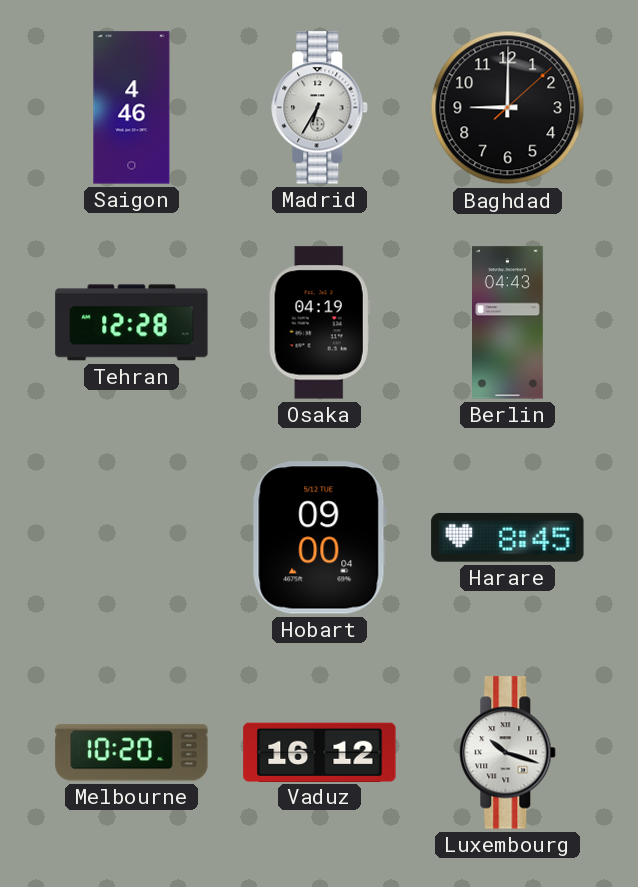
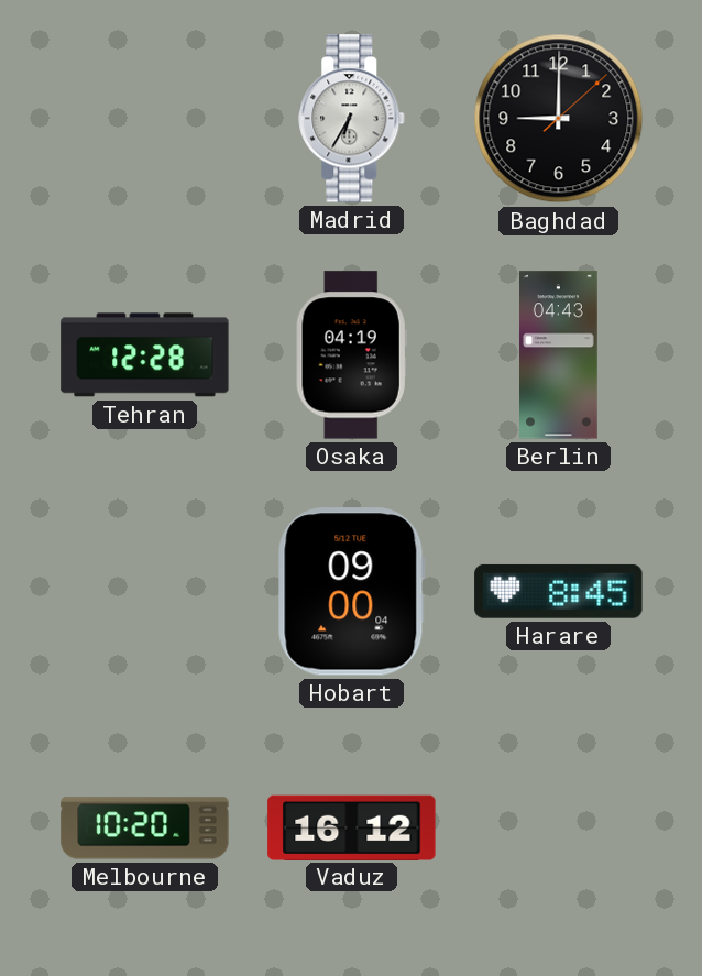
Saigon: 4:46 -> none (132, 108)
Luxembourg: 10:18 -> none (508, 753)
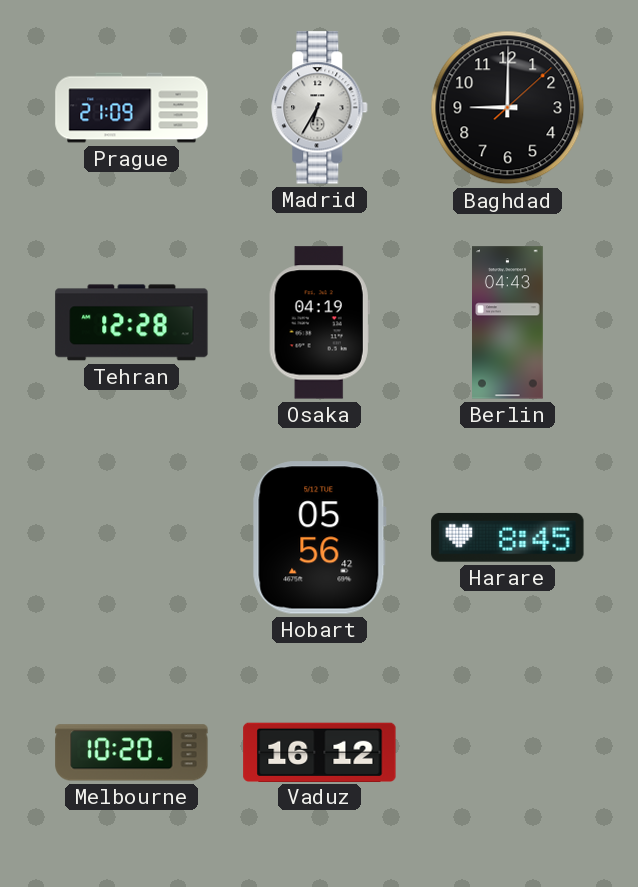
Prague: none -> 21:09 (132, 108)
Hobart: 09:00 -> 05:56 (319, 538)
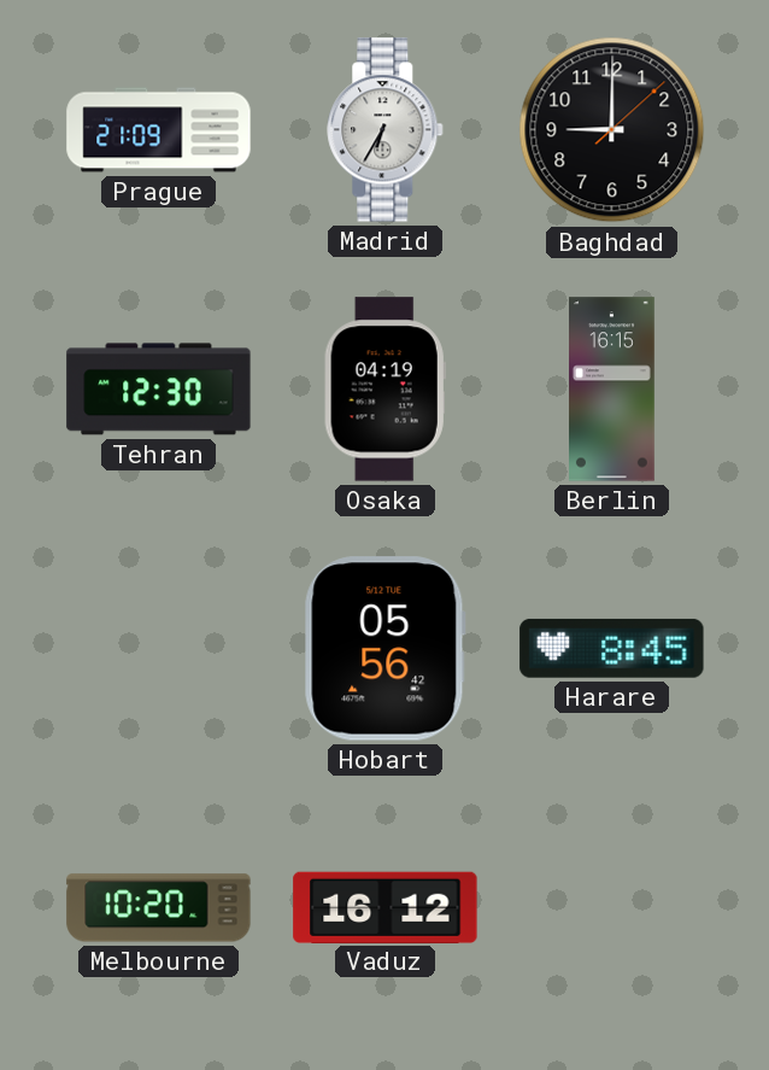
Tehran: 12:28 -> 12:30 (159, 390)
Berlin: 04:43 -> 16:15 (612, 390)
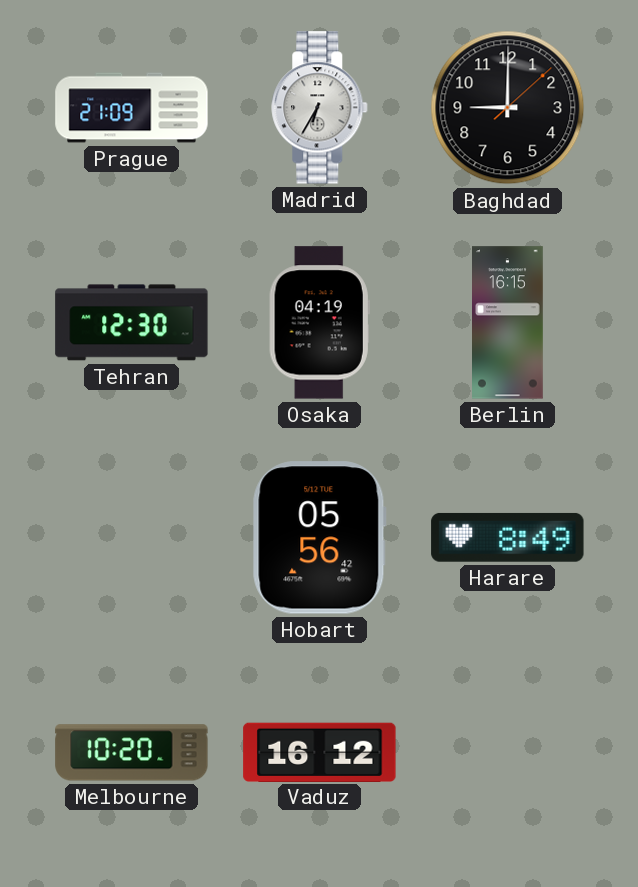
Harare: 8:45 -> 8:49 (508, 537)
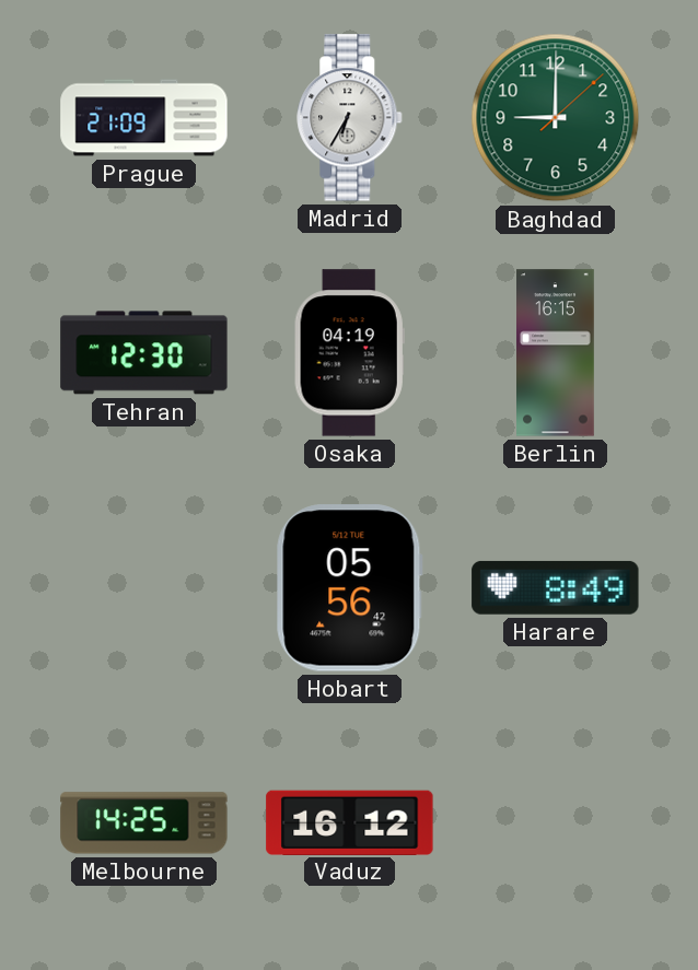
Baghdad dial: black -> green (556, 118)
Melbourne: 10:20 -> 14:25 (144, 823)
